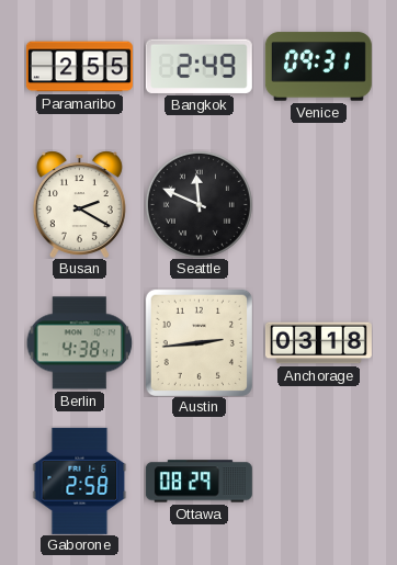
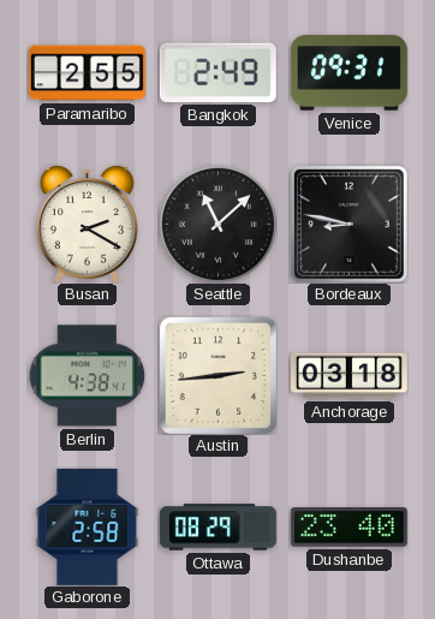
Seattle: 11:49 -> 11:08 (218, 224)
Bordeaux: none -> 8:47 (348, 224)
Dushanbe: none -> 23:40 (348, 528)
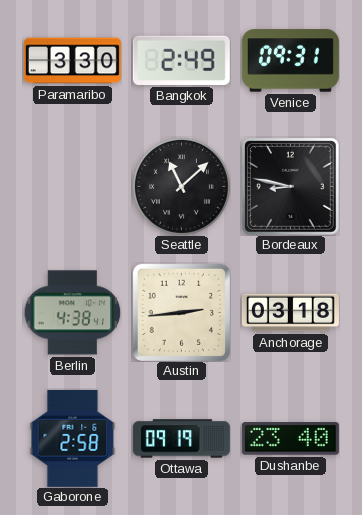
Paramaribo: 2:55 -> 3:30 (72, 61)
Busan: 2:20 -> none (87, 224)
Ottawa: 08:29 -> 09:19 (181, 439)
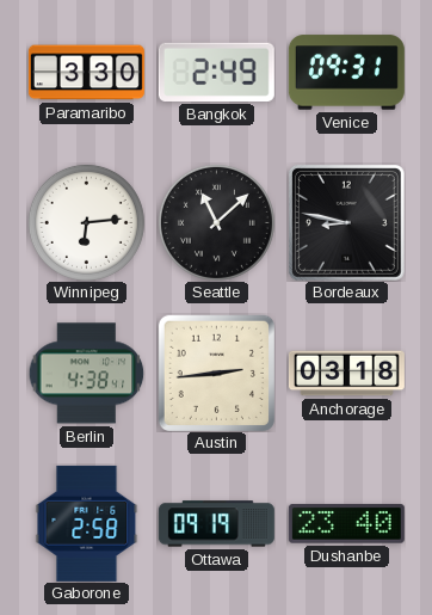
Winnipeg: none -> 6:14 (86, 222)
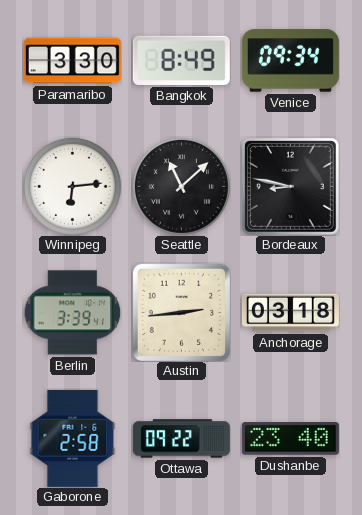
Bangkok: 2:49 -> 8:49 (181, 60)
Venice: 09:31 -> 09:34 (290, 61)
Berlin: 4:38 -> 3:39 (72, 313)
Ottawa: 09:19 -> 09:22 (181, 439)
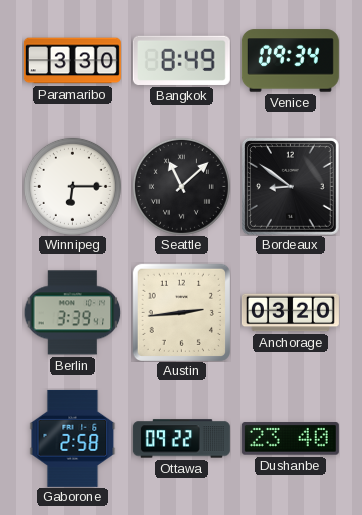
Winnipeg: 6:14 -> 6:15 (72, 186)
Bordeaux: 8:47 -> 8:51 (290, 186)
Anchorage: 03:18 -> 03:20 (290, 313)
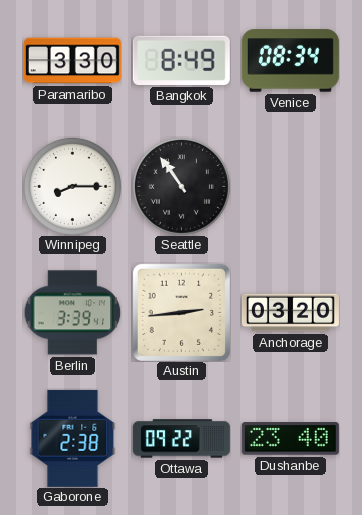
Venice: 09:34 -> 08:34 (290, 61)
Winnipeg: 6:15 -> 8:15 (72, 186)
Seattle: 11:08 -> 10:54 (181, 186)
Bordeaux: 8:51 -> none (290, 186)
Gaborone: 2:58 -> 2:38 (73, 438)
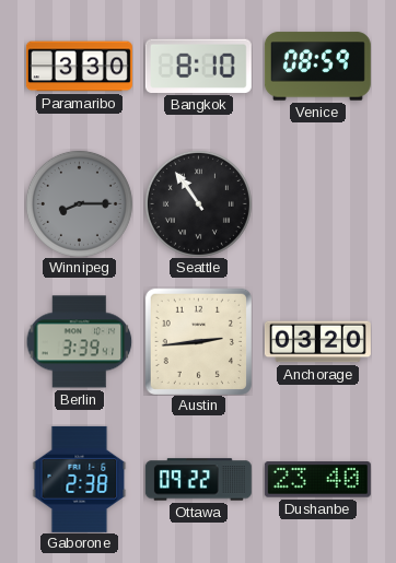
Bangkok: 8:49 -> 8:10 (198, 66)
Venice: 08:34 -> 08:59 (317, 67)
Winnipeg dial: white -> grey (79, 203)
